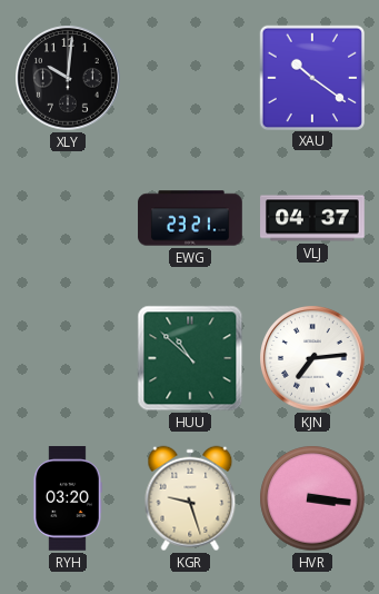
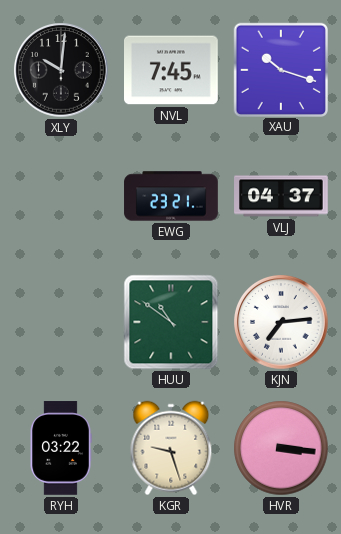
NVL: none -> 7:45 (172, 70)
XAU: 10:21 -> 10:18 (280, 69)
HUU: 10:52 -> 10:51 (171, 322)
RYH: 03:20 -> 03:22 (61, 448)
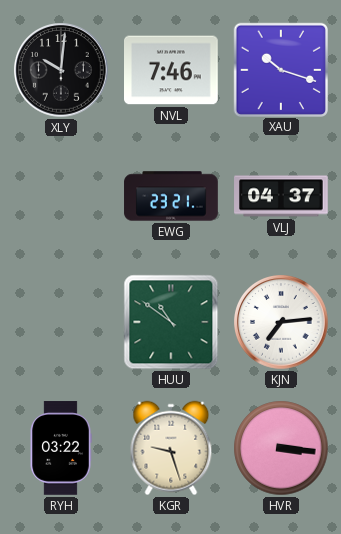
NVL: 7:45 -> 7:46 (172, 70)
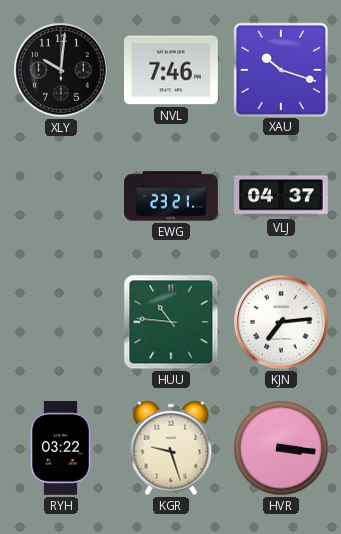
HUU: 10:51 -> 10:46 (171, 322)
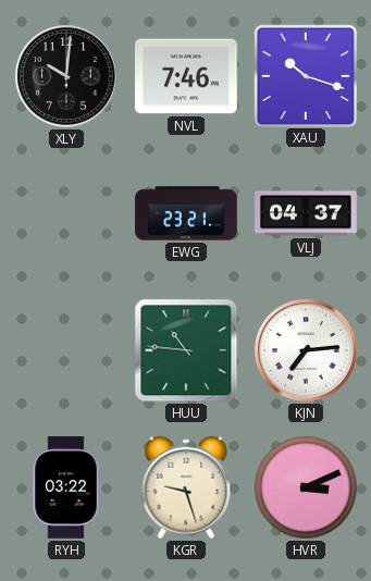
HVR: 3:16 -> 3:11 (306, 487)
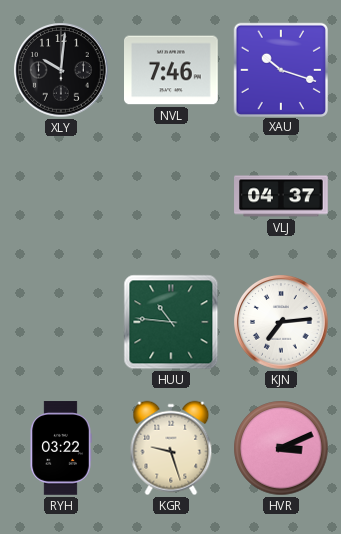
EWG: 23:21 -> none (186, 213)
